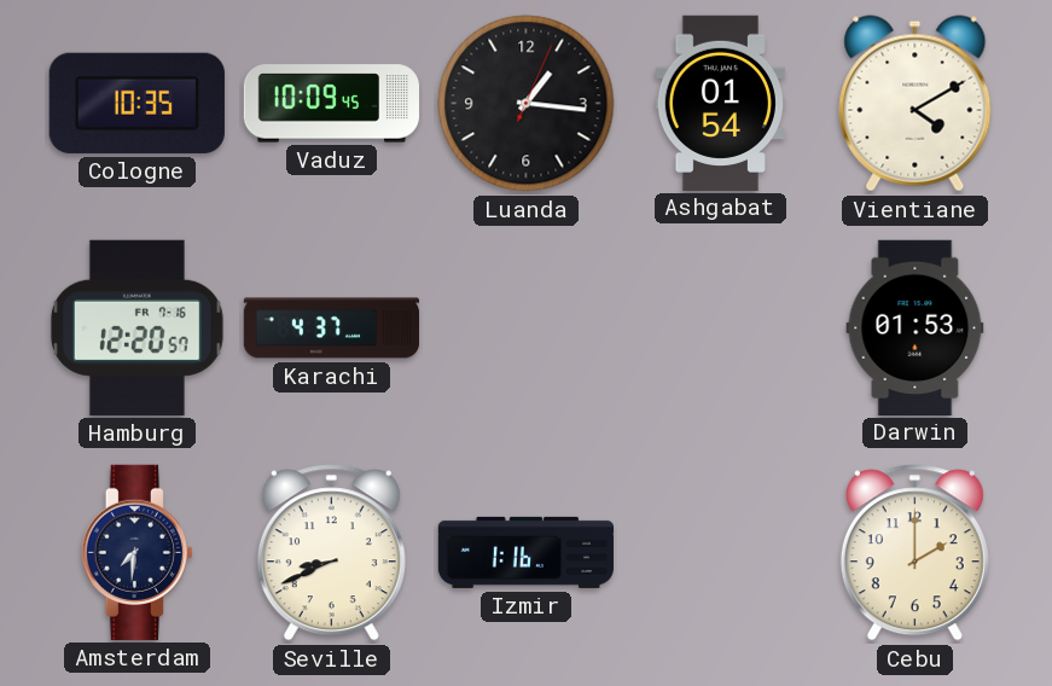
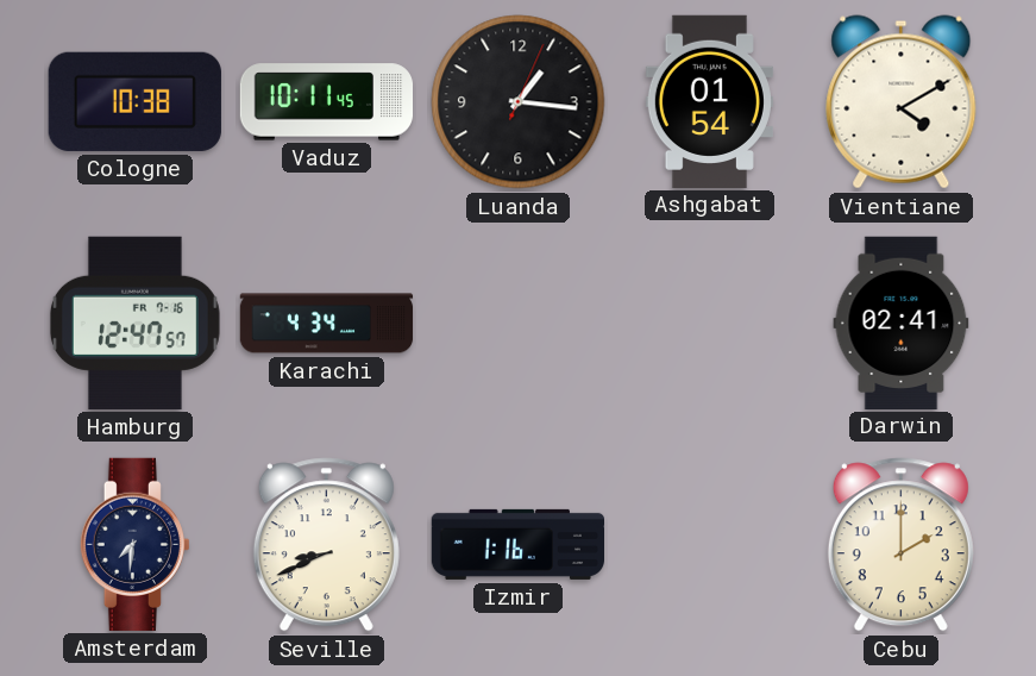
Cologne: 10:35 -> 10:38 (134, 101)
Vaduz: 10:09 -> 10:11 (327, 102)
Hamburg: 12:20 -> 12:47 (134, 323)
Karachi: 4:37 -> 4:34 (327, 324)
Darwin: 01:53 -> 02:41 (902, 323)
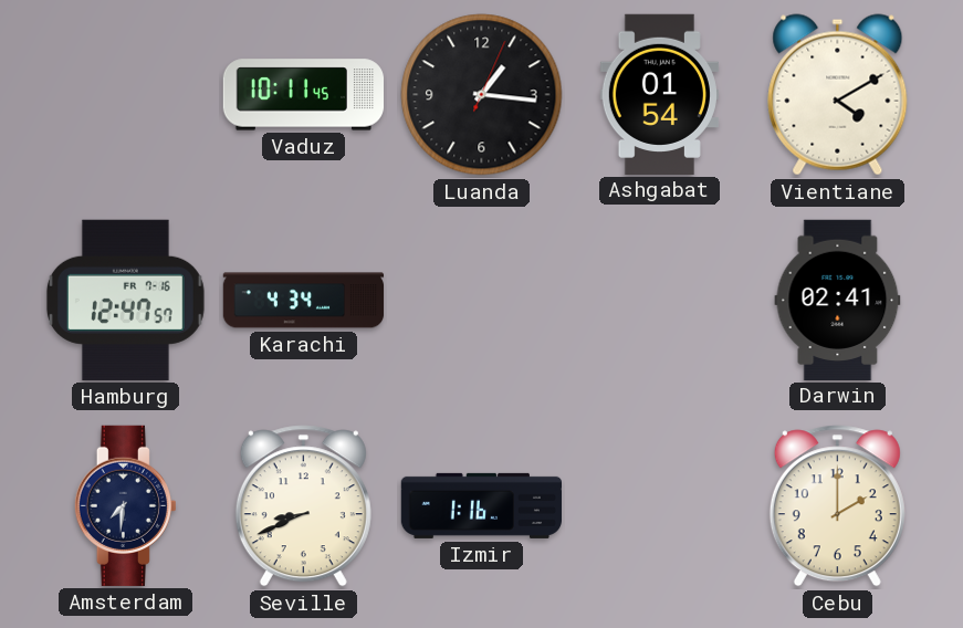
Cologne: 10:38 -> none (134, 101)
